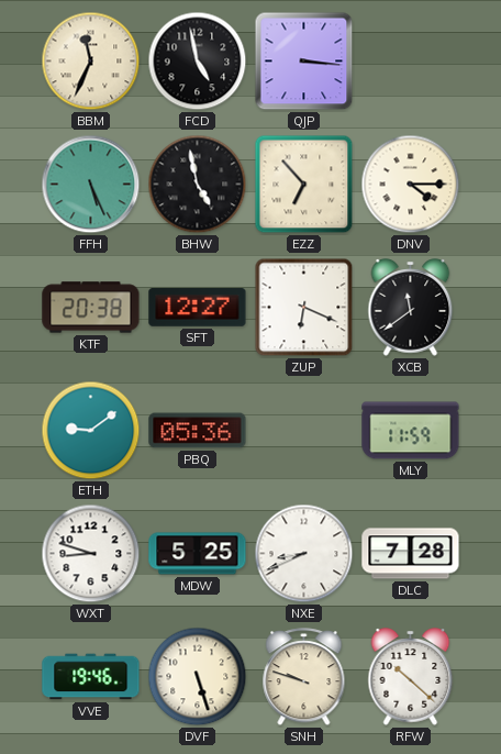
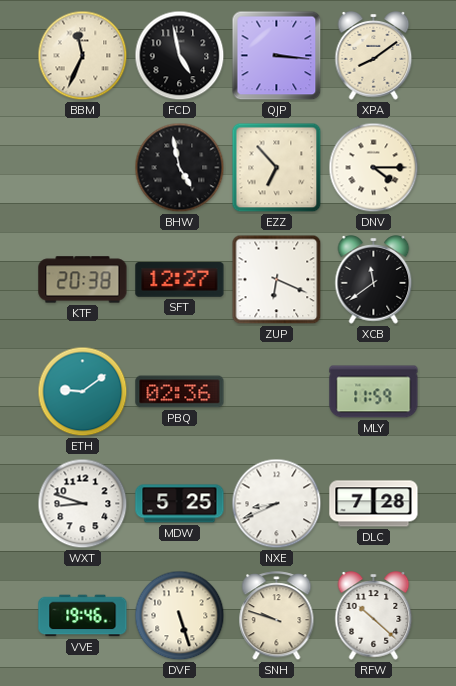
XPA: none -> 8:09 (374, 56)
FFH: 5:26 -> none (91, 185)
PBQ: 05:36 -> 02:36 (180, 392)
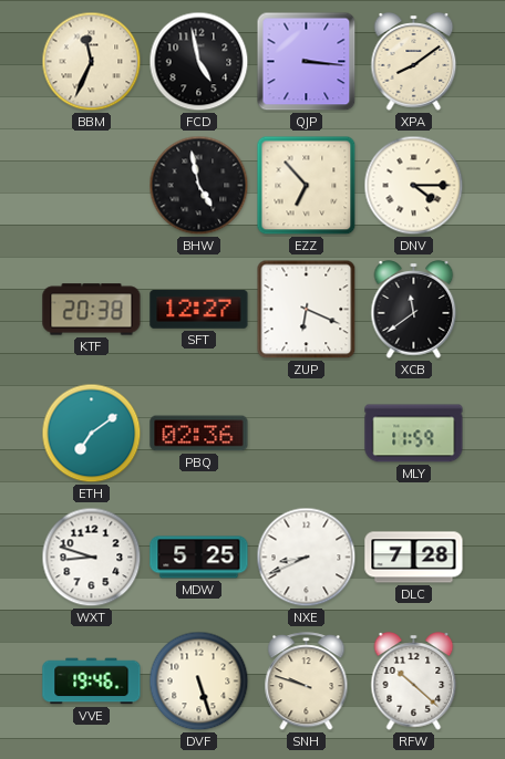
ETH: 9:09 -> 7:09 (92, 434)
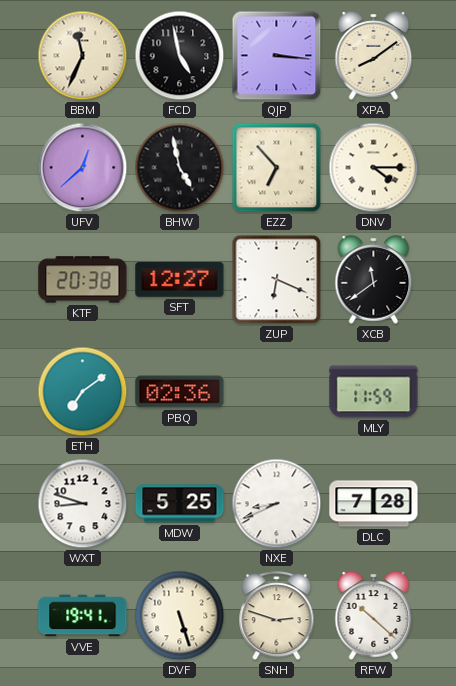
UFV: none -> 12:38 (83, 168)
VVE: 19:46 -> 19:41 (83, 616)
SNH: 9:48 -> 2:48 (277, 616)
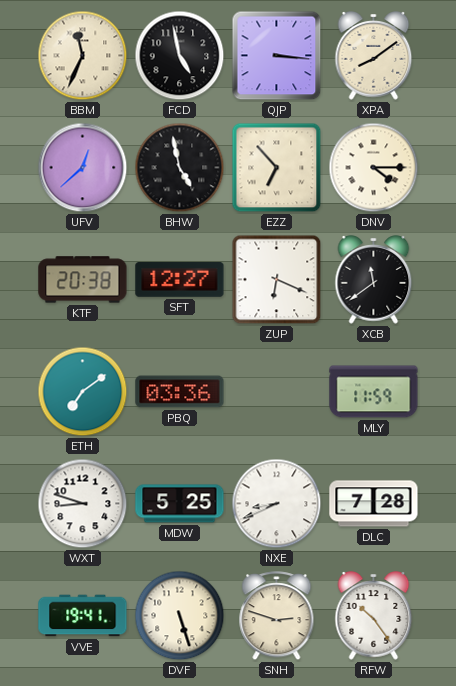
PBQ: 02:36 -> 03:36 (180, 392)
RFW: 10:22 -> 10:24 (374, 616)
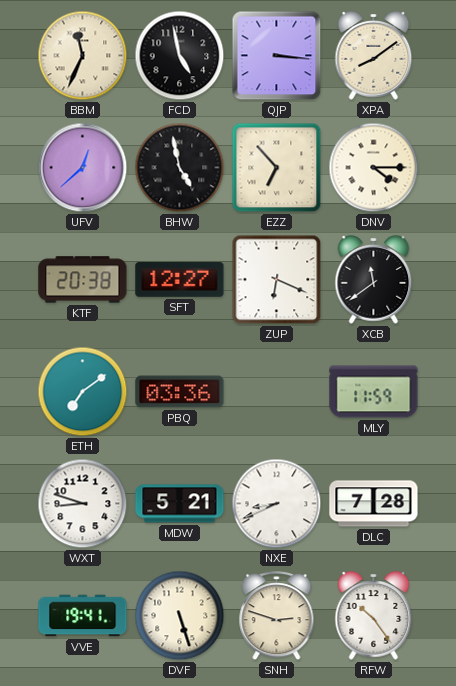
MDW: 5:25 -> 5:21 (180, 504)
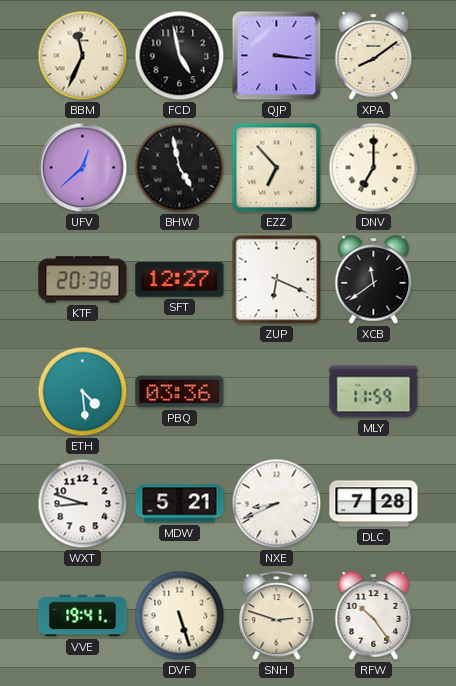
DNV: 4:15 -> 7:00 (374, 168)
ETH: 7:09 -> 4:29 (83, 392)
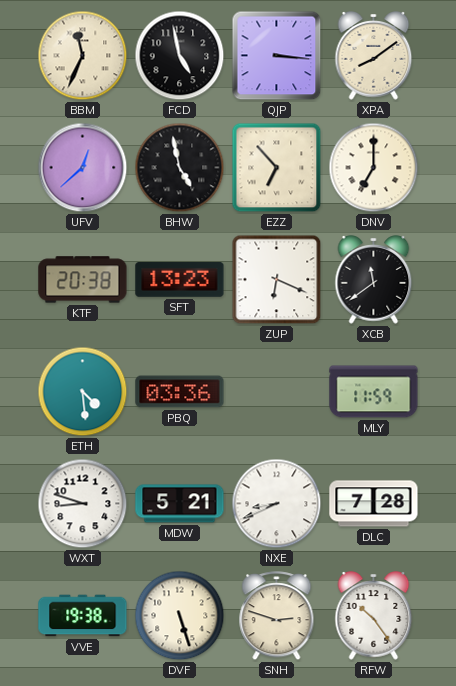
SFT: 12:27 -> 13:23 (180, 280)
VVE: 19:41 -> 19:38 (83, 616)
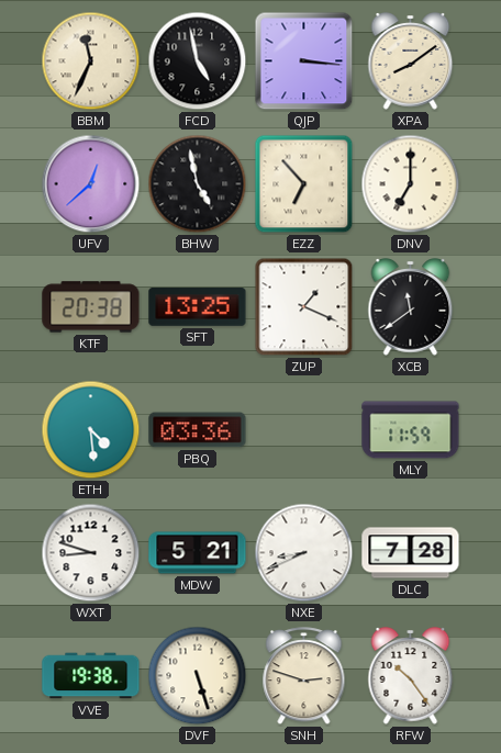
SFT: 13:23 -> 13:25 (198, 307)
ZUP: 6:19 -> 1:19 (304, 307)
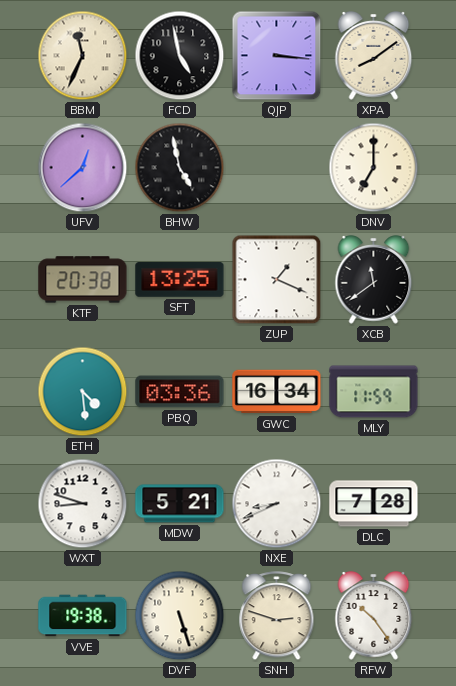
EZZ: 6:53 -> none (304, 184)
GWC: none -> 16:34 (277, 392)
